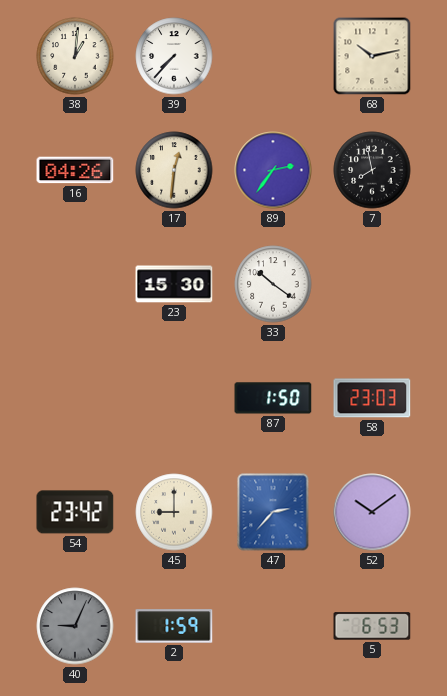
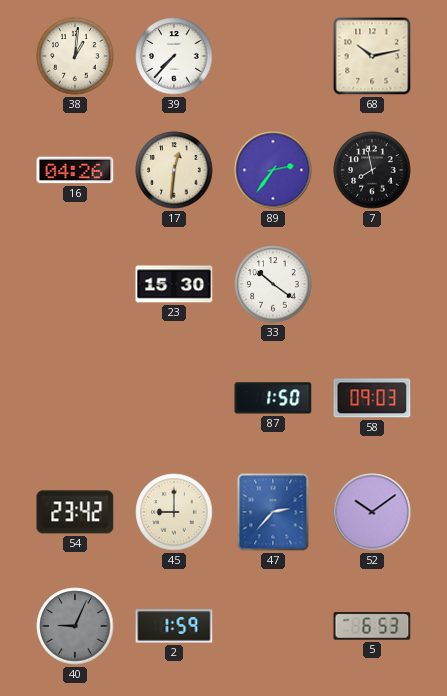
58: 23:03 -> 09:03 (372, 398)
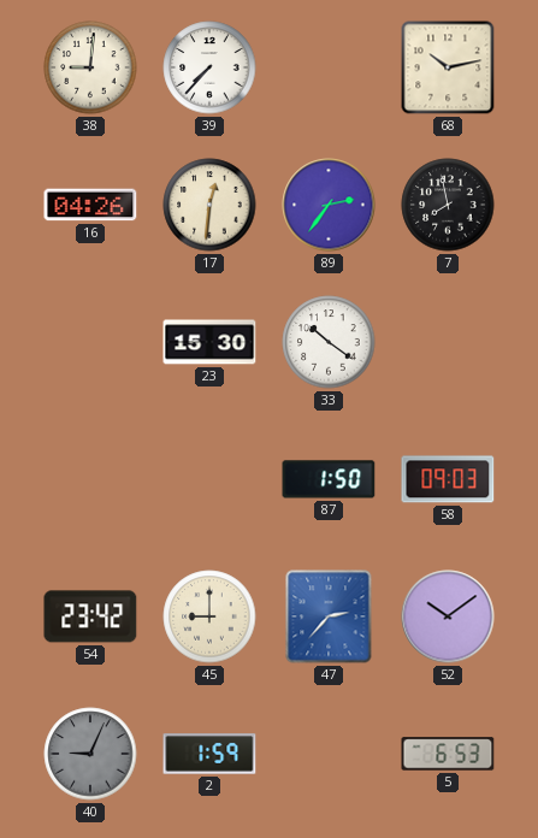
38: 1:01 -> 9:01 (90, 67)
